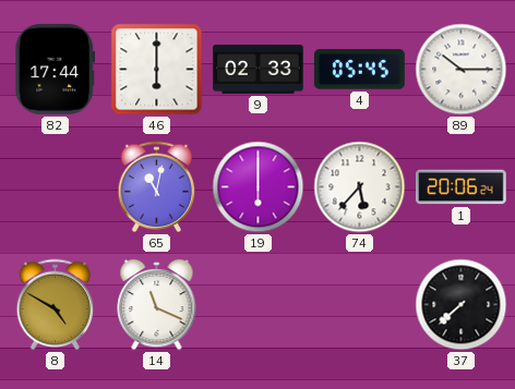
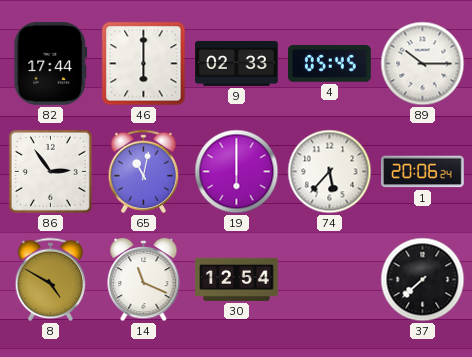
86: none -> 2:54 (50, 171)
30: none -> 12:54 (237, 279)
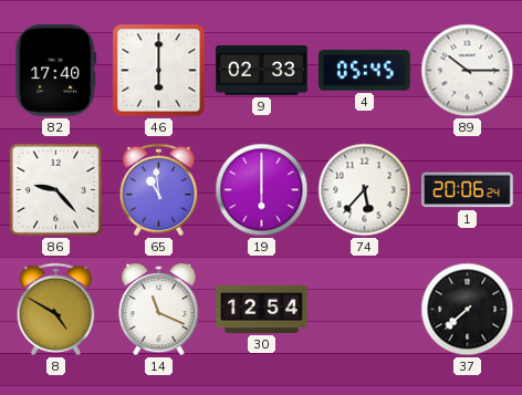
82: 17:44 -> 17:40 (56, 70)
86: 2:54 -> 9:23 (55, 189)
65: 11:02 -> 10:59 (159, 190)
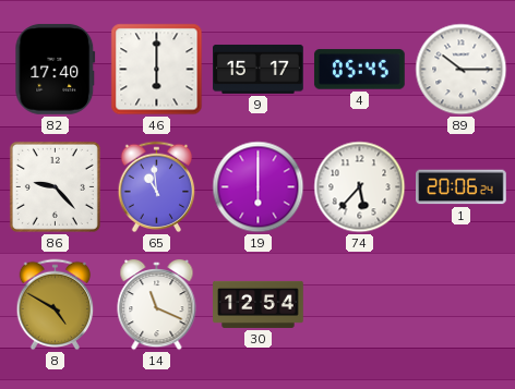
9: 02:33 -> 15:17 (259, 69)
37: 7:38 -> none (468, 310)
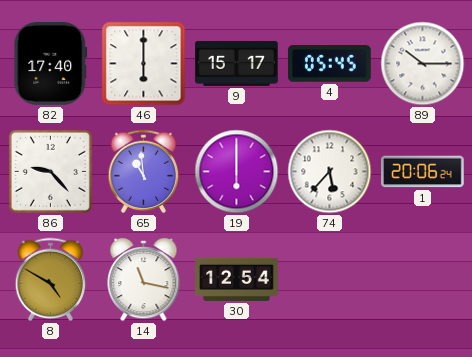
14: 11:19 -> 11:17 (144, 280)
